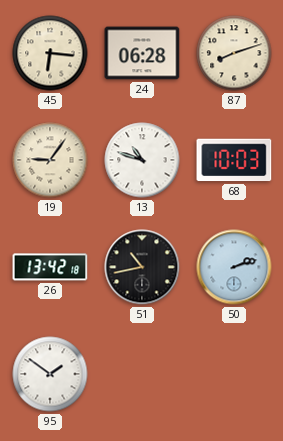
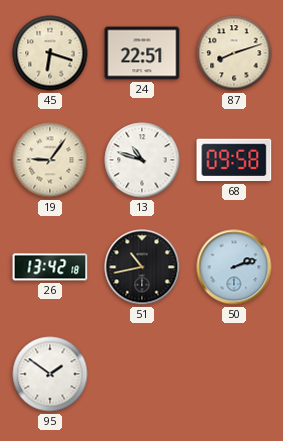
45: 6:16 -> 6:18 (50, 53)
24: 06:28 -> 22:51 (142, 53)
68: 10:03 -> 09:58 (234, 160)
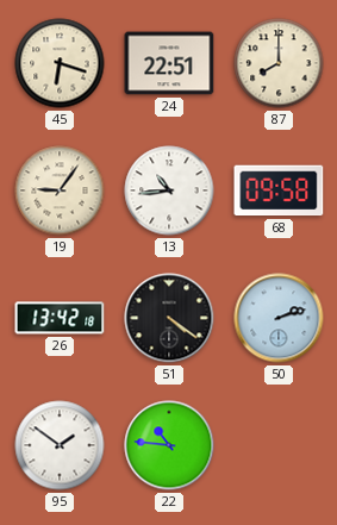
87: 8:12 -> 8:00 (279, 63)
13: 10:48 -> 10:44 (169, 190)
51: 10:43 -> 4:21 (169, 318)
22: none -> 10:46 (169, 445)
